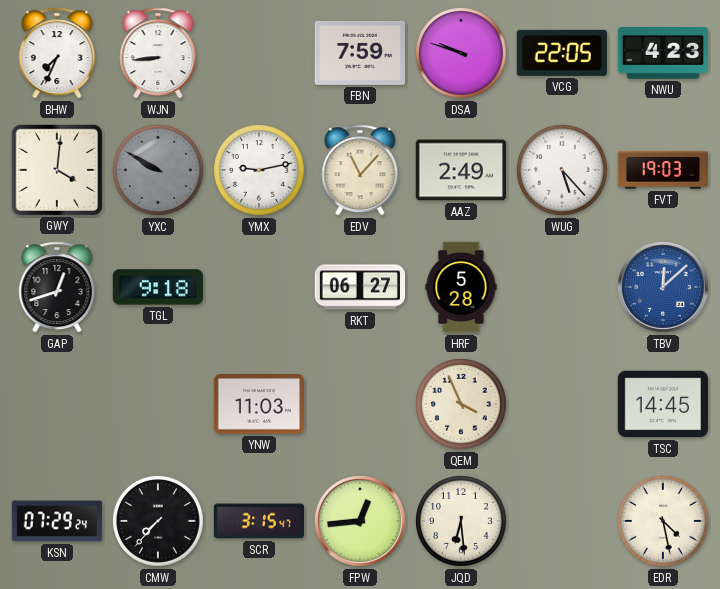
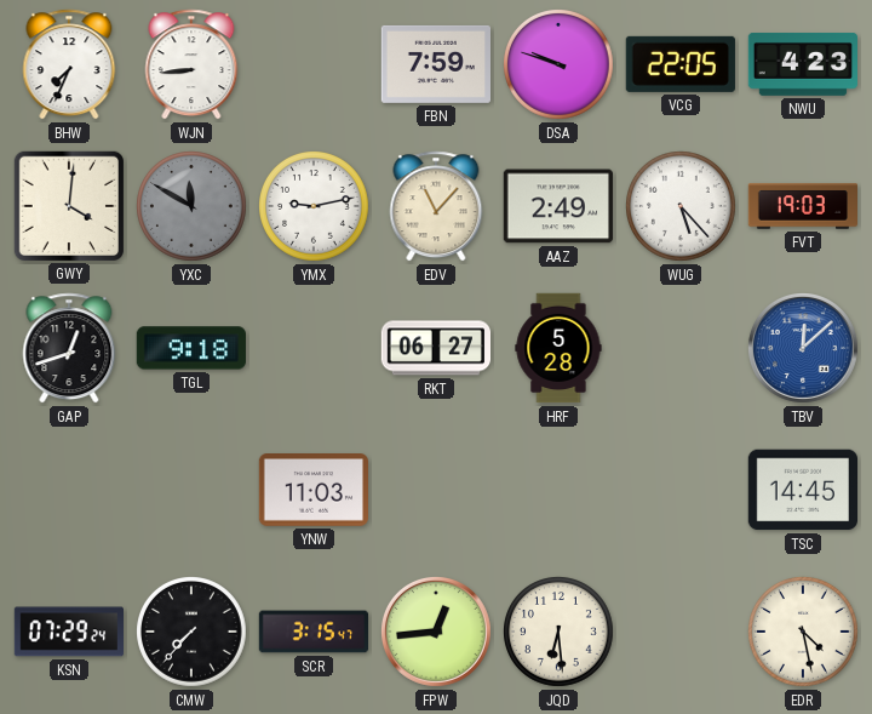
YXC: 9:50 -> 11:50 (193, 207)
QEM: 3:56 -> none (462, 405)
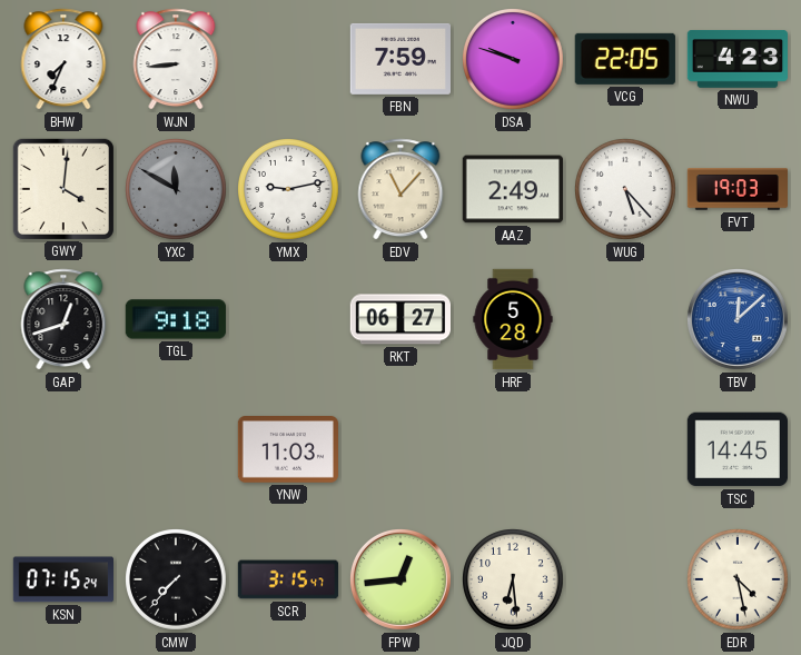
KSN: 07:29 -> 07:15 (62, 579)
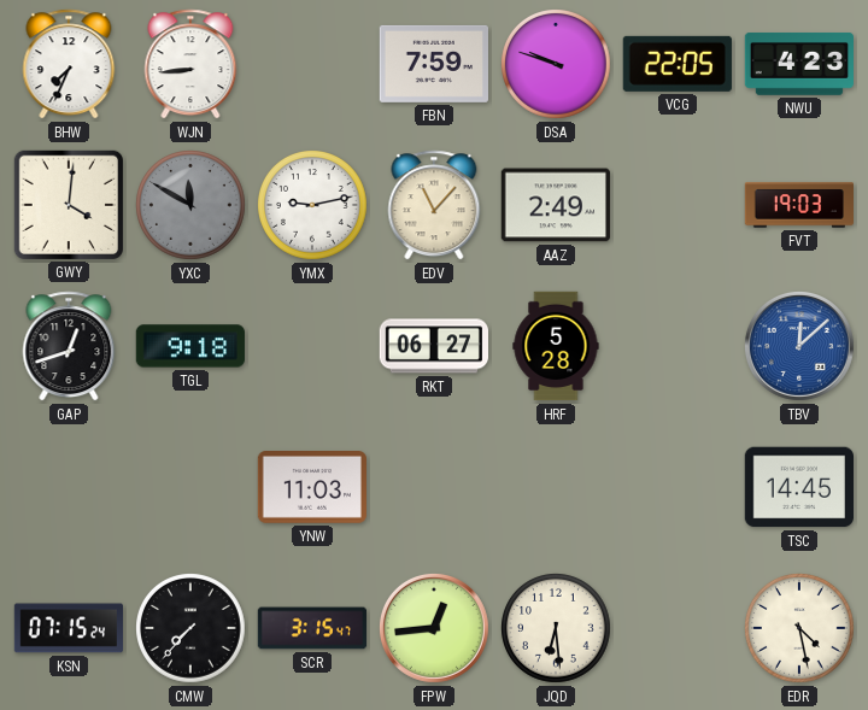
WUG: 5:23 -> none (626, 190)
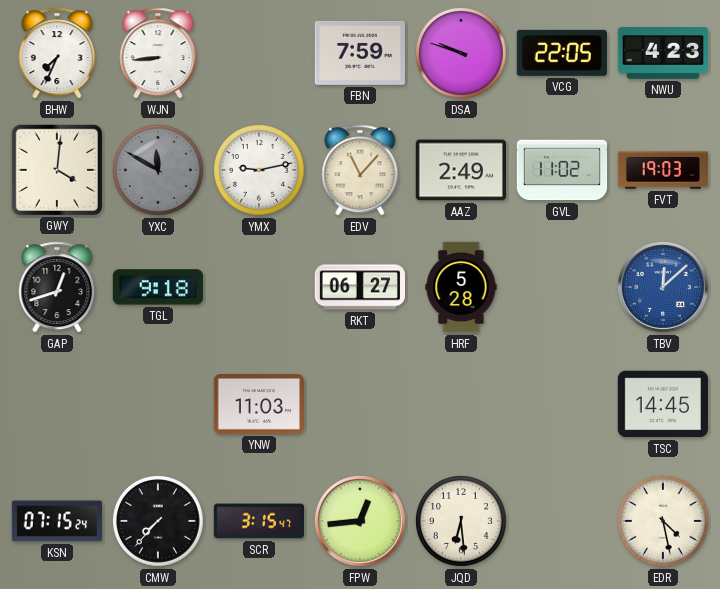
GVL: none -> 11:02 (562, 170)
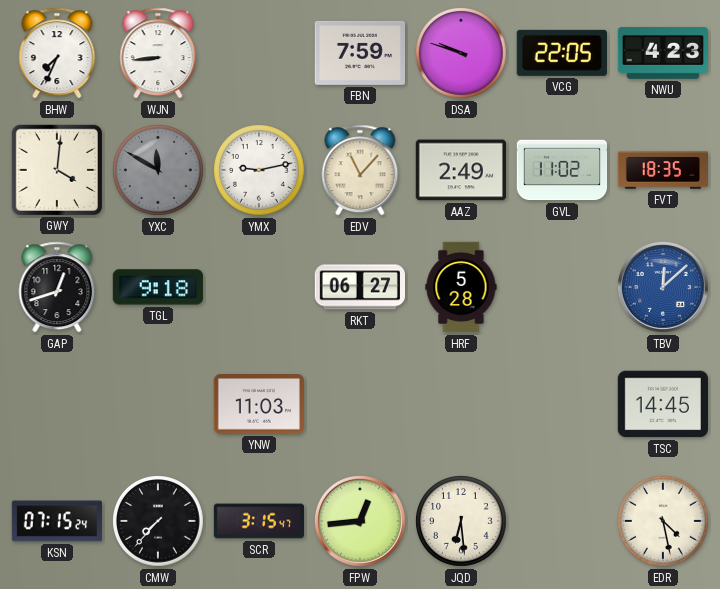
FVT: 19:03 -> 18:35 (662, 170)
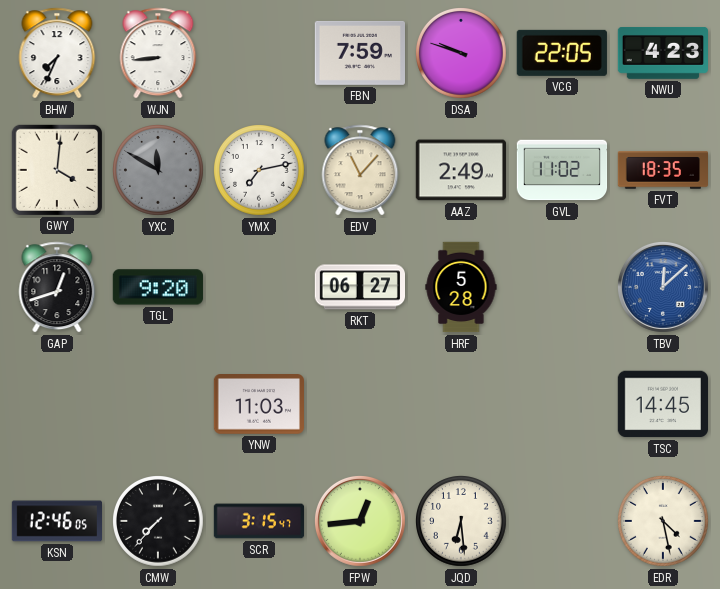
YMX: 9:13 -> 7:13 (260, 171)
TGL: 9:18 -> 9:20 (158, 287)
KSN: 07:15 -> 12:46 (56, 521)
